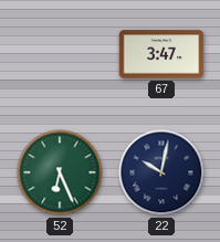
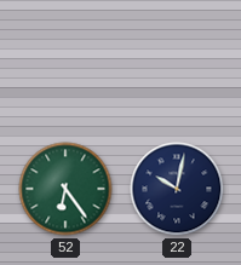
67: 3:47 -> none (161, 54)
52: 6:26 -> 6:24 (65, 189)
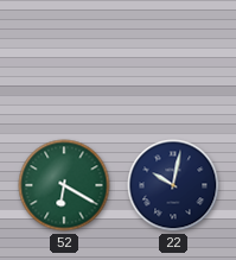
52: 6:24 -> 6:20 (64, 185)
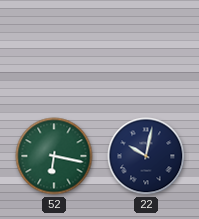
52: 6:20 -> 6:17 (54, 156)
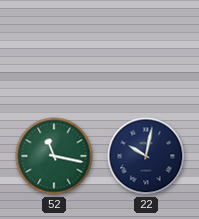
52: 6:17 -> 11:17 (54, 156)
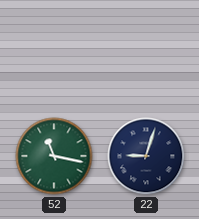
22: 10:02 -> 9:03 (146, 156)
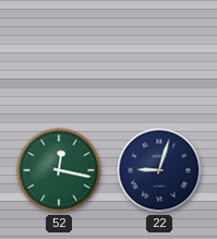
52: 11:17 -> 12:17 (59, 170)
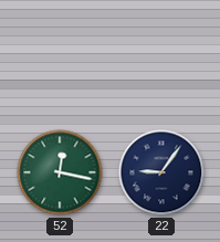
22: 9:03 -> 9:06 (161, 172)
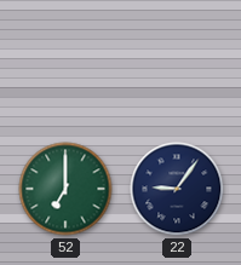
52: 12:17 -> 7:00 (65, 189)
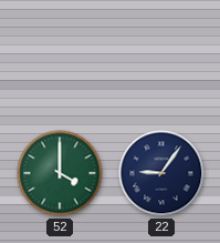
52: 7:00 -> 4:00 (60, 173)
